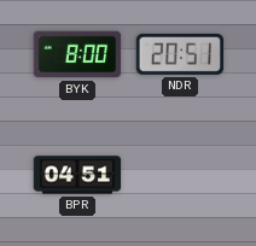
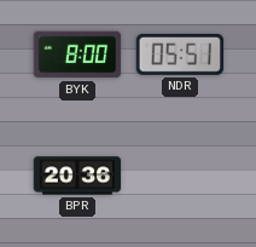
NDR: 20:51 -> 05:51 (180, 54)
BPR: 04:51 -> 20:36 (77, 176)
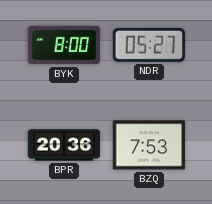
NDR: 05:51 -> 05:27 (149, 45)
BZQ: none -> 7:53 (149, 145)
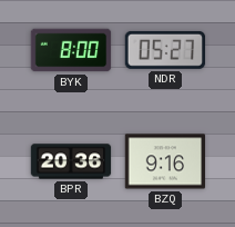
BZQ: 7:53 -> 9:16 (165, 161)
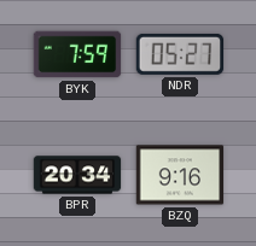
BYK: 8:00 -> 7:59 (77, 54)
BPR: 20:36 -> 20:34 (77, 175)
